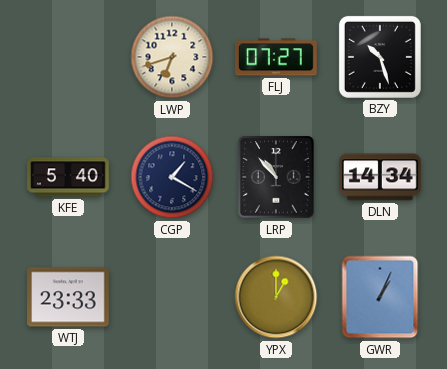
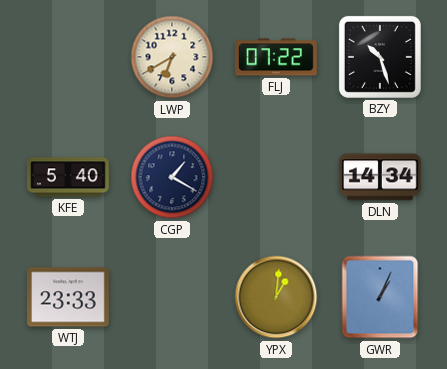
LWP: 6:42 -> 6:40 (172, 57)
FLJ: 07:27 -> 07:22 (277, 57)
LRP: 10:53 -> none (276, 177)
YPX: 1:00 -> 1:01 (276, 297)
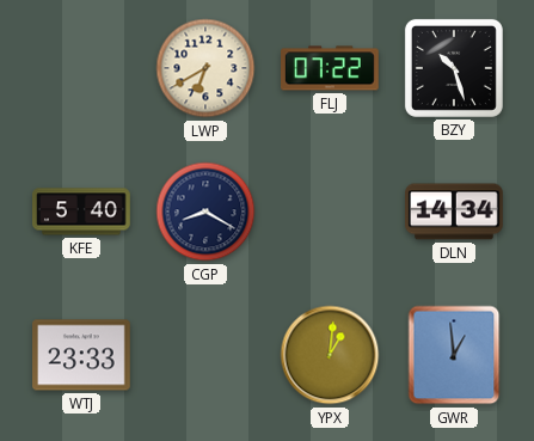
CGP: 1:20 -> 8:20 (205, 212)
GWR: 1:04 -> 12:59 (454, 355)
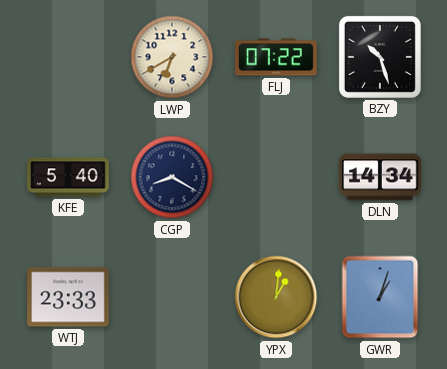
GWR: 12:59 -> 1:03 (380, 297)
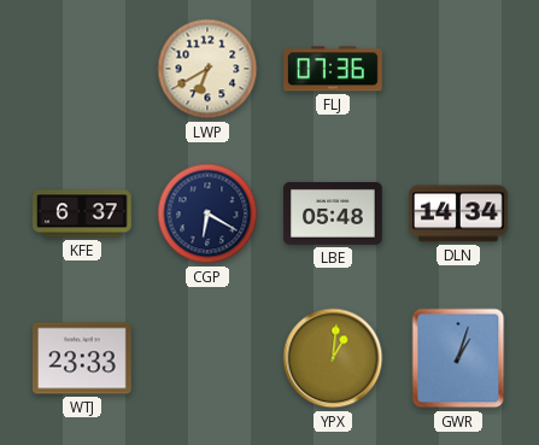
FLJ: 07:22 -> 07:36 (334, 69)
BZY: 10:27 -> none (380, 57)
KFE: 5:40 -> 6:37 (83, 213)
CGP: 8:20 -> 6:20 (207, 213)
LBE: none -> 05:48 (333, 213)
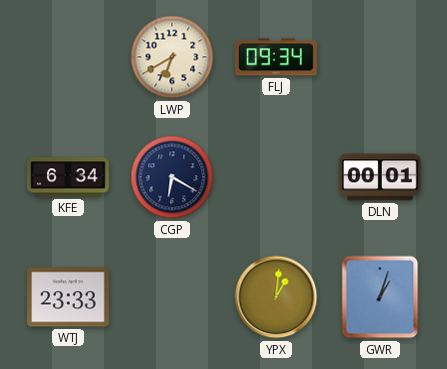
FLJ: 07:36 -> 09:34 (277, 57)
KFE: 6:37 -> 6:34 (69, 177)
LBE: 05:48 -> none (333, 213)
DLN: 14:34 -> 00:01 (381, 177)
